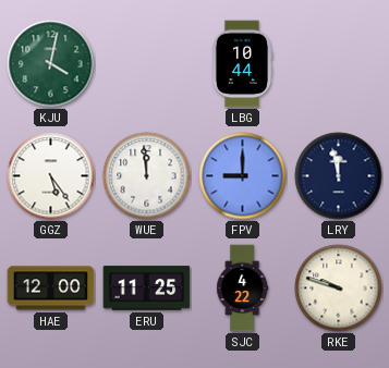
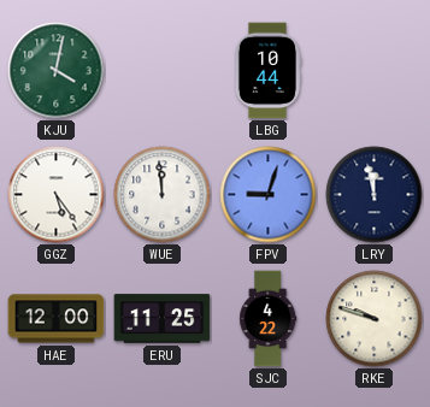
FPV: 9:00 -> 9:03 (269, 195)
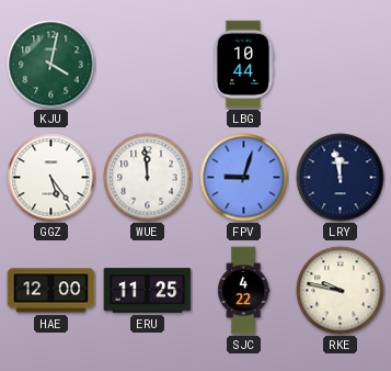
RKE: 9:48 -> 9:47 (341, 291)
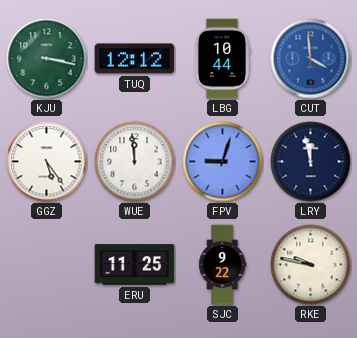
KJU: 4:02 -> 3:17 (47, 59)
TUQ: none -> 12:12 (135, 59)
CUT: none -> 3:59 (311, 59)
HAE: 12:00 -> none (51, 291)
SJC: 4:22 -> 9:22 (223, 265)
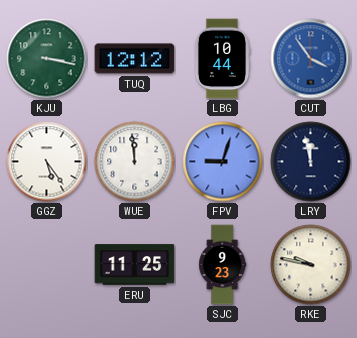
CUT: 3:59 -> 3:54 (311, 59)
SJC: 9:22 -> 9:23 (223, 265)
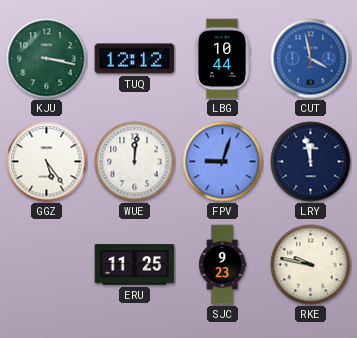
CUT: 3:54 -> 3:58 (311, 59)
WUE: 11:59 -> 12:01 (135, 162)
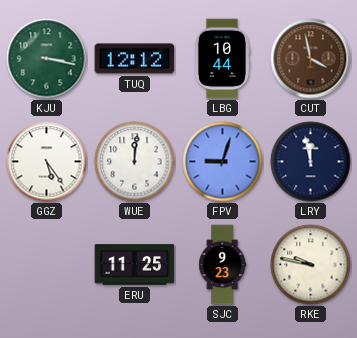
CUT dial: blue -> brown (311, 59)
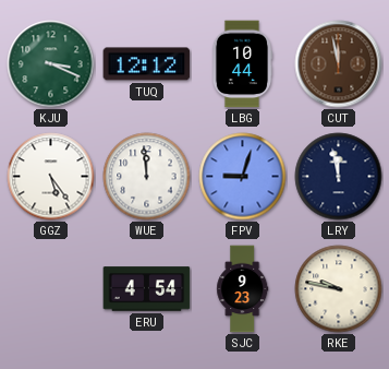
KJU: 3:17 -> 3:19 (51, 64)
CUT: 3:58 -> 11:58 (339, 64)
WUE: 12:01 -> 11:59 (147, 177)
ERU: 11:25 -> 4:54 (147, 289)
